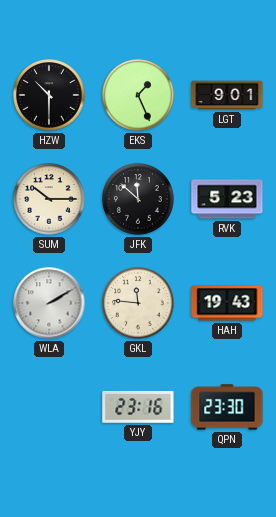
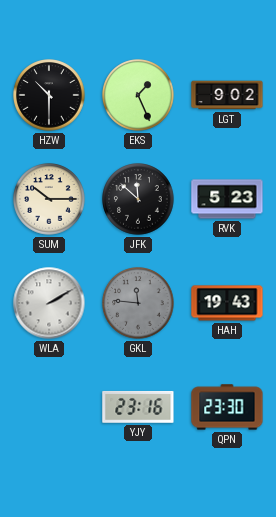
LGT: 9:01 -> 9:02 (227, 95)
GKL dial: cream -> grey (138, 303)
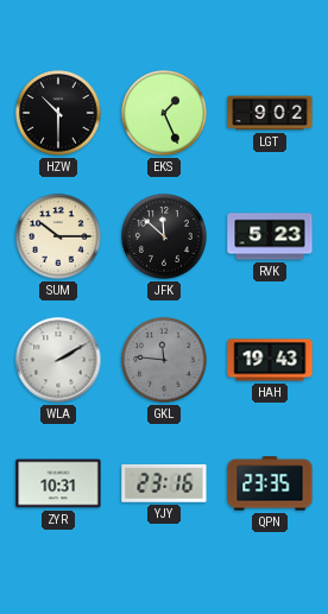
ZYR: none -> 10:31 (58, 483)
QPN: 23:30 -> 23:35 (270, 483)
